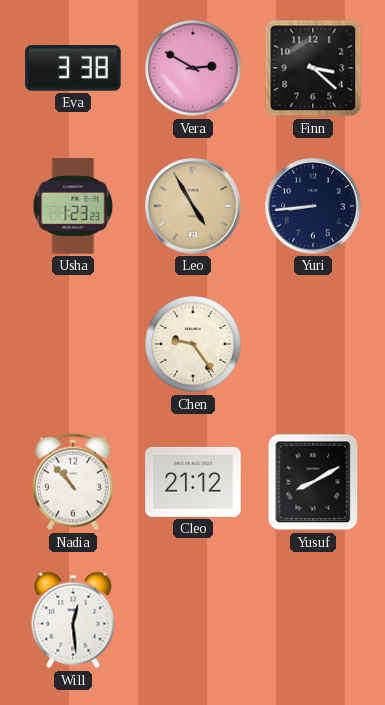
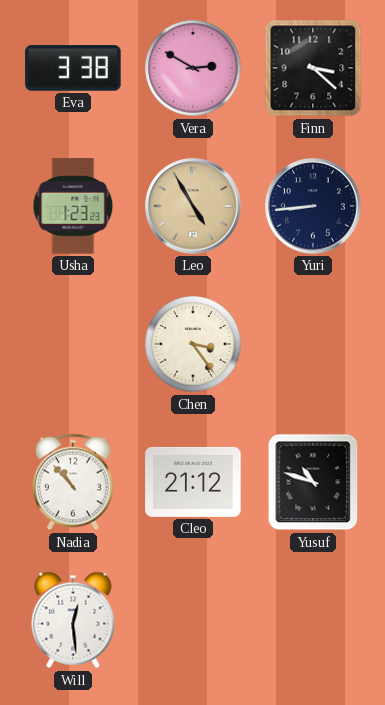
Chen: 9:24 -> 3:24 (193, 344)
Yusuf: 8:10 -> 10:48 (313, 482)
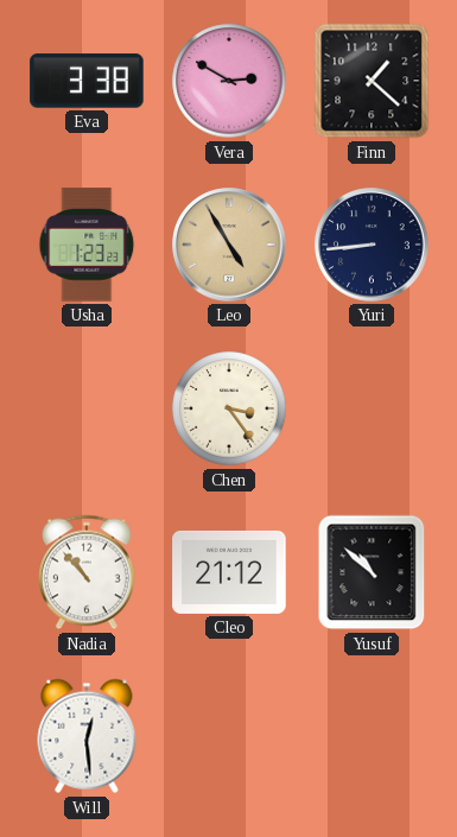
Finn: 3:22 -> 1:22 (372, 81)
Yusuf: 10:48 -> 10:52 (372, 572)
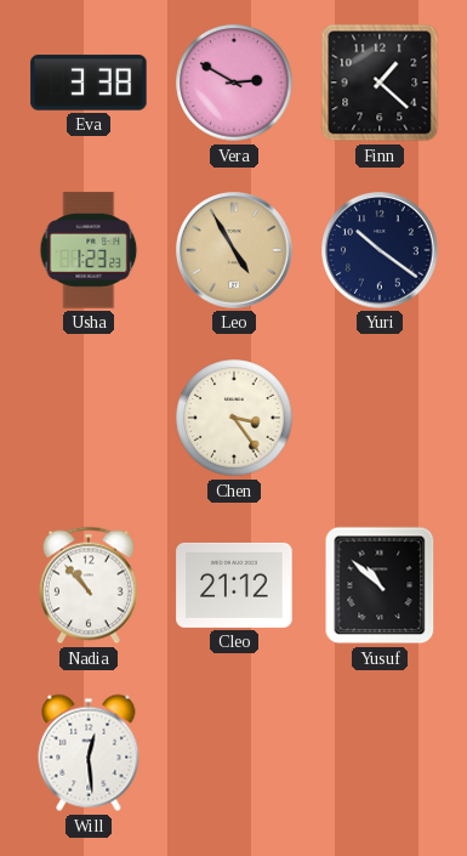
Yuri: 8:44 -> 10:21 (380, 250)
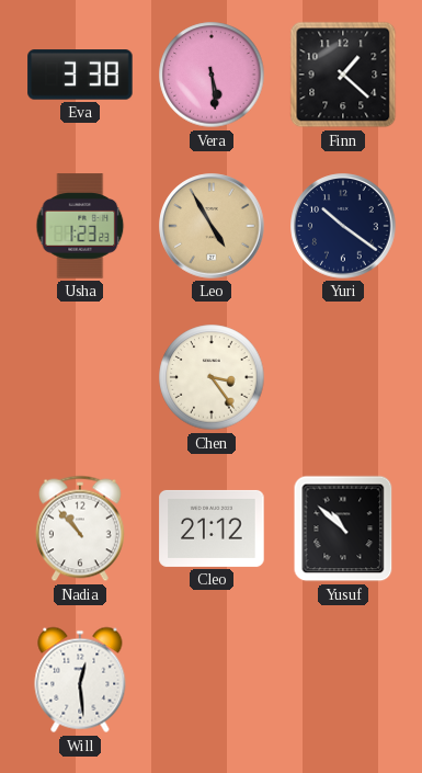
Vera: 2:50 -> 5:29 (212, 75)
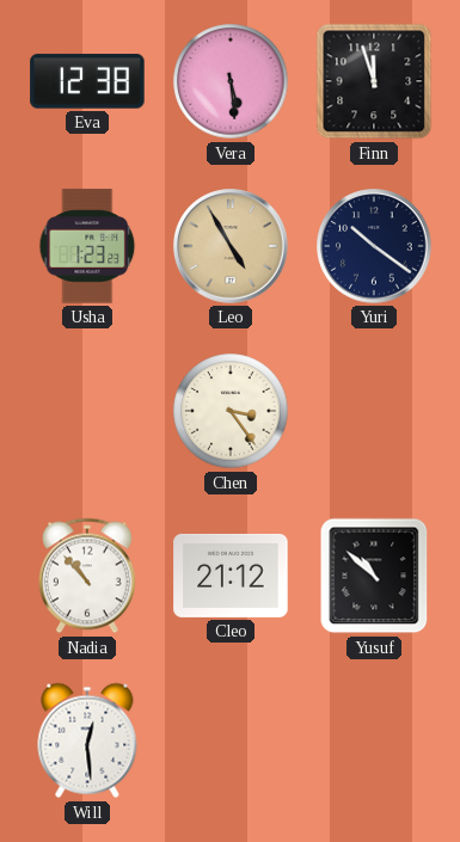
Eva: 3:38 -> 12:38 (87, 81)
Finn: 1:22 -> 11:57 (374, 81)
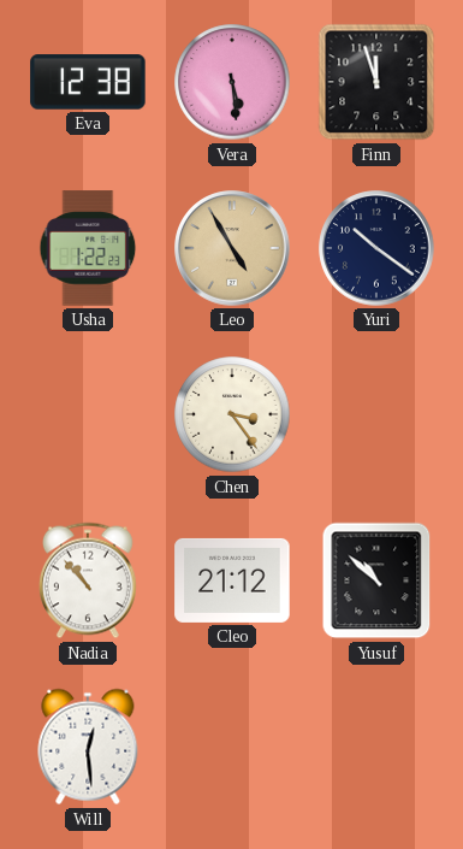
Usha: 1:23 -> 1:22 (88, 248)
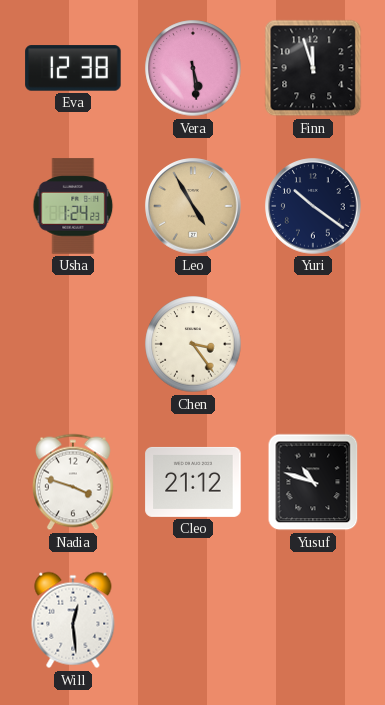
Usha: 1:22 -> 1:24 (73, 206)
Nadia: 10:53 -> 3:48 (73, 482)
Yusuf: 10:52 -> 10:48 (313, 482)
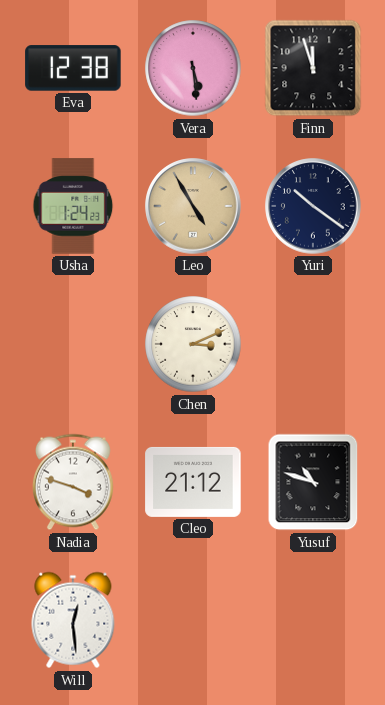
Chen: 3:24 -> 3:11 (193, 344)
